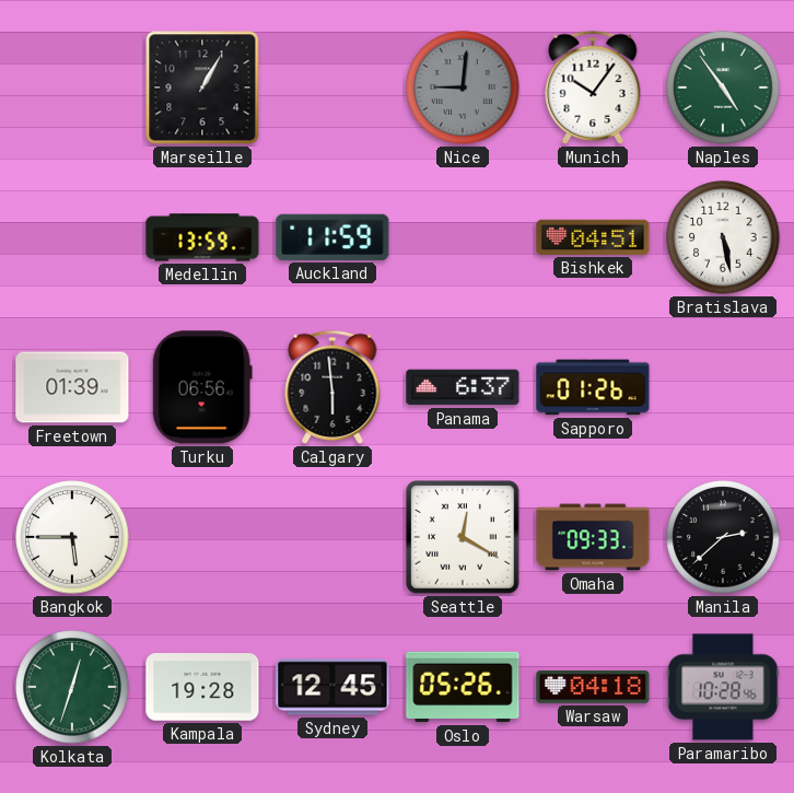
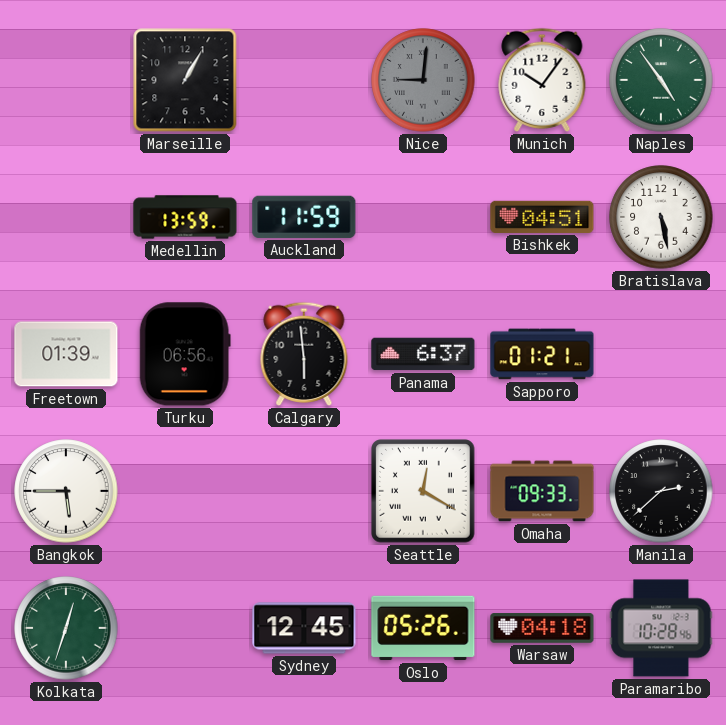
Sapporo: 01:26 -> 01:21 (542, 354)
Kampala: 19:28 -> none (202, 687)
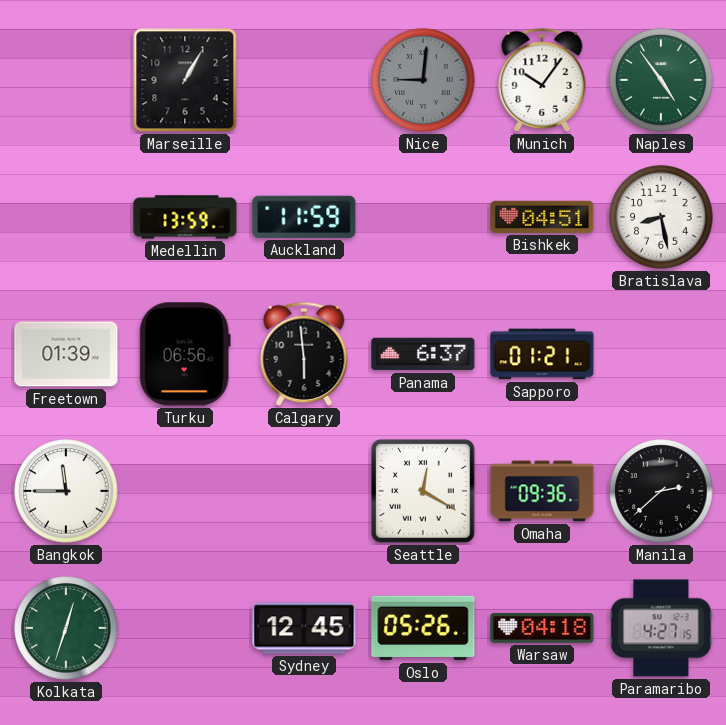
Bratislava: 5:28 -> 8:28 (661, 217)
Bangkok: 5:45 -> 11:45 (66, 491)
Omaha: 09:33 -> 09:36 (542, 491)
Paramaribo: 10:28 -> 4:27 (661, 628)
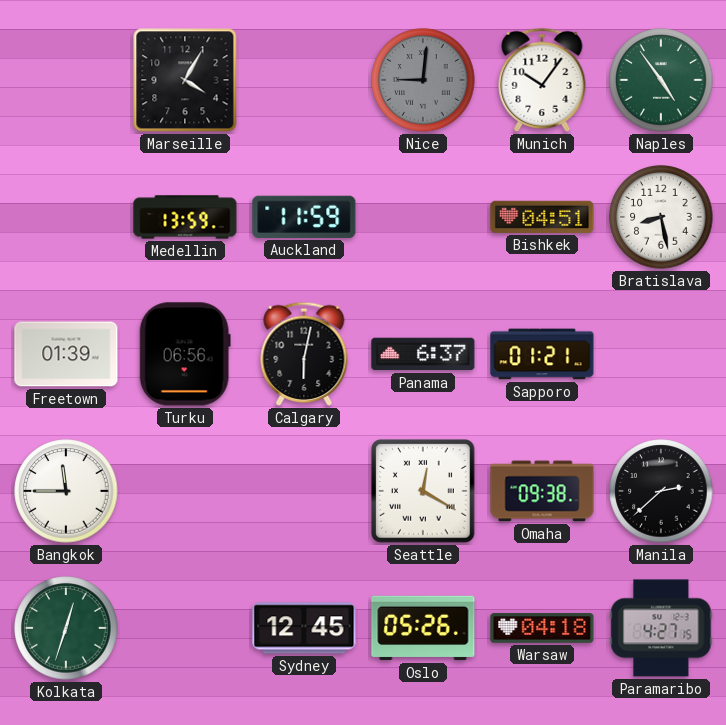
Marseille: 1:05 -> 4:05 (185, 80)
Calgary: 5:59 -> 6:02 (304, 354)
Omaha: 09:36 -> 09:38 (542, 491)
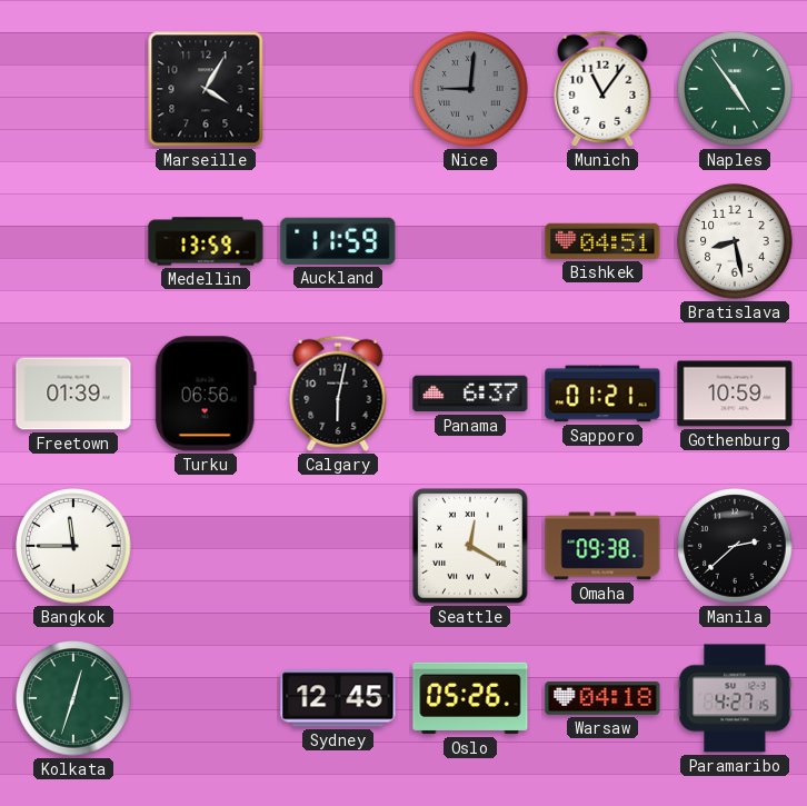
Munich: 10:06 -> 11:06 (602, 89)
Gothenburg: none -> 10:59 (735, 394)
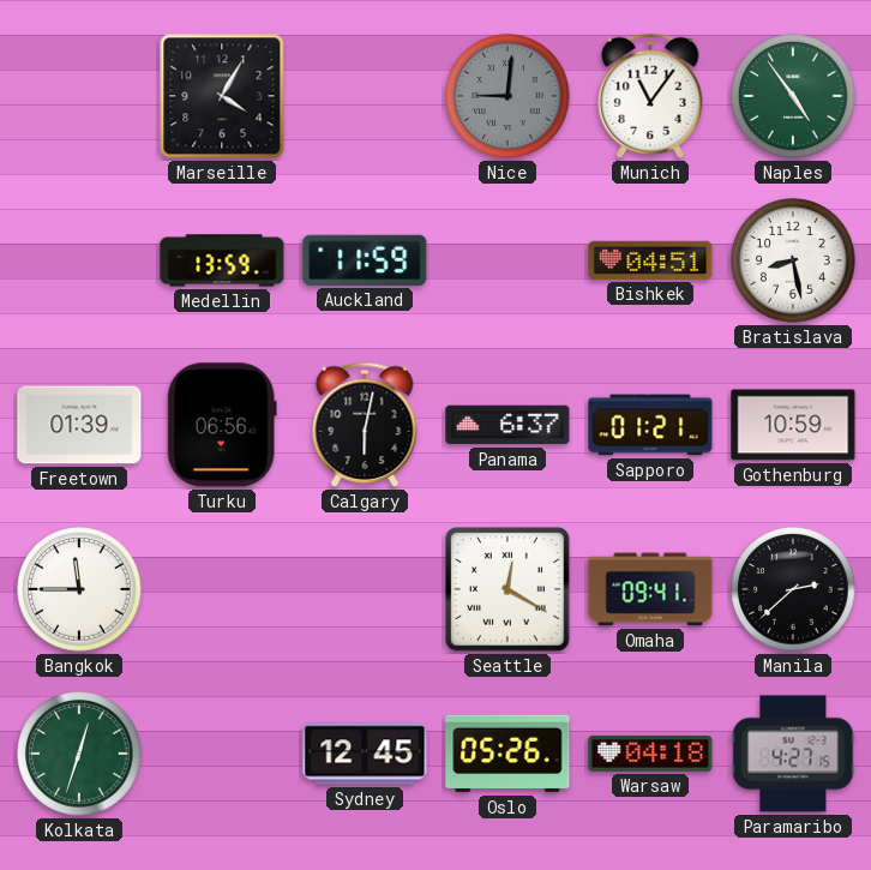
Omaha: 09:38 -> 09:41 (650, 589)
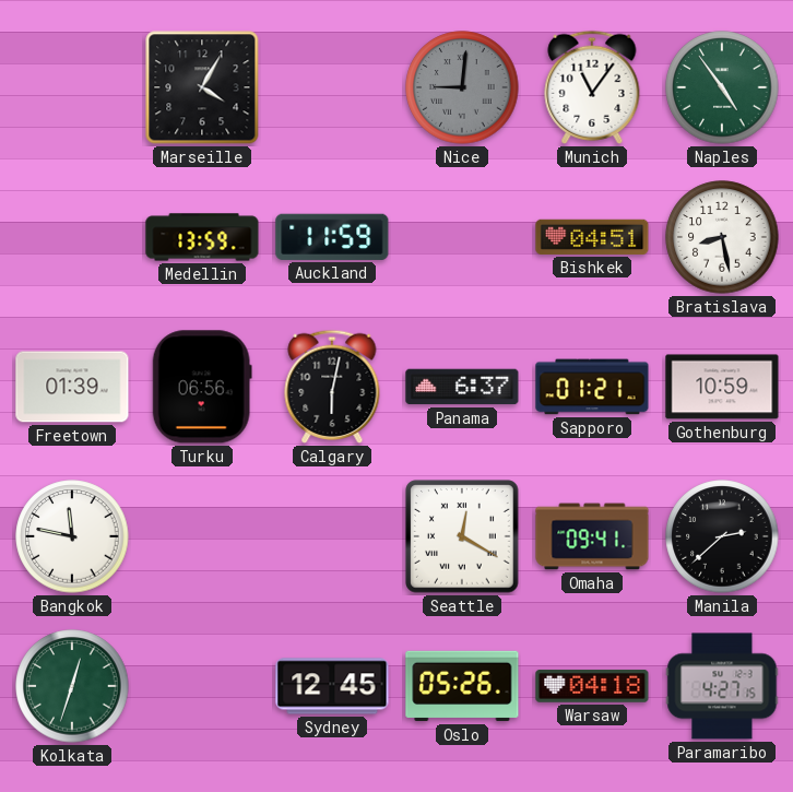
Bangkok: 11:45 -> 11:47 (72, 536)
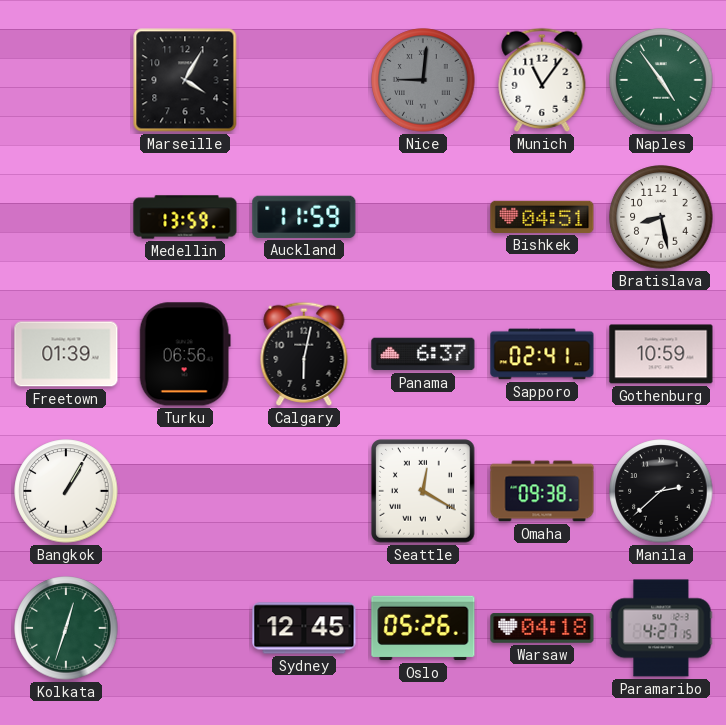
Sapporo: 01:21 -> 02:41 (542, 354)
Bangkok: 11:47 -> 1:05 (66, 491)
Omaha: 09:41 -> 09:38 (542, 491)
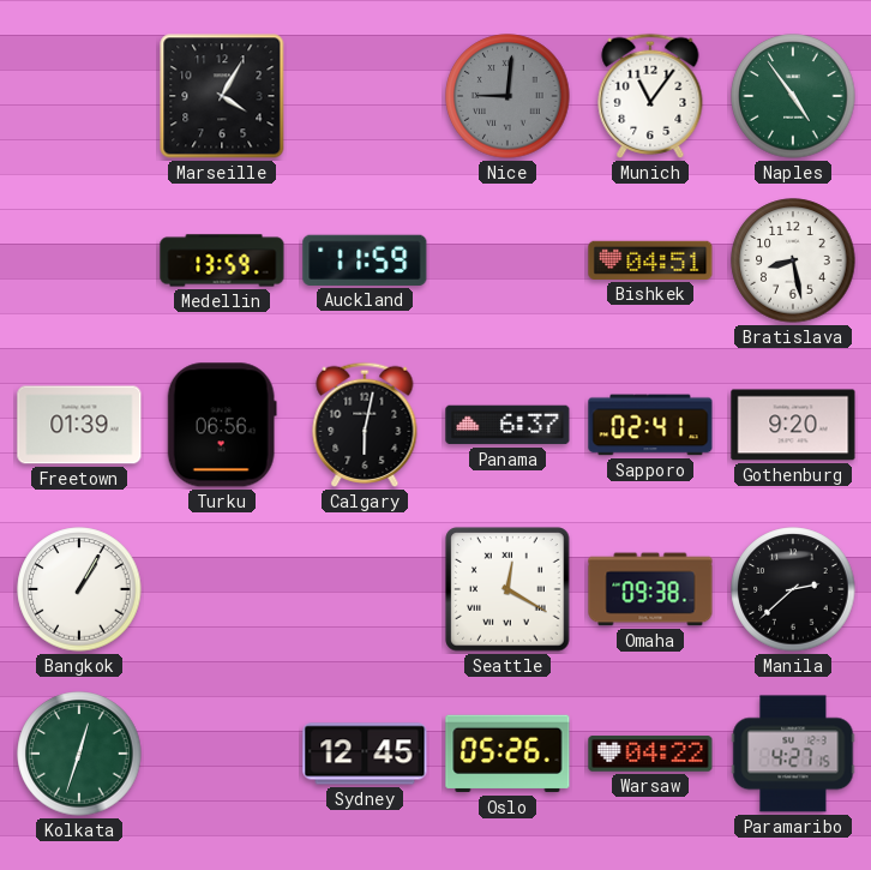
Gothenburg: 10:59 -> 9:20 (793, 425)
Warsaw: 04:18 -> 04:22 (650, 754)
